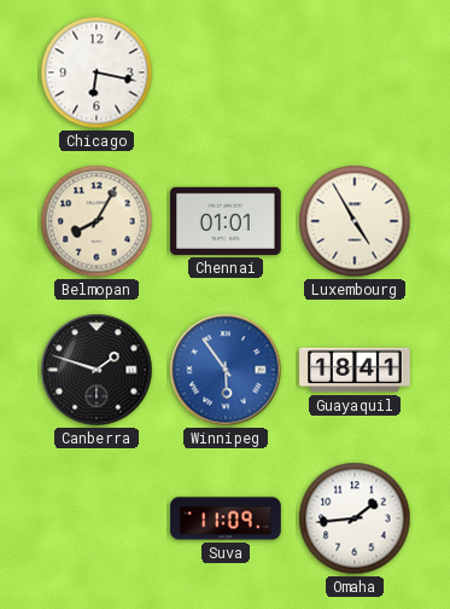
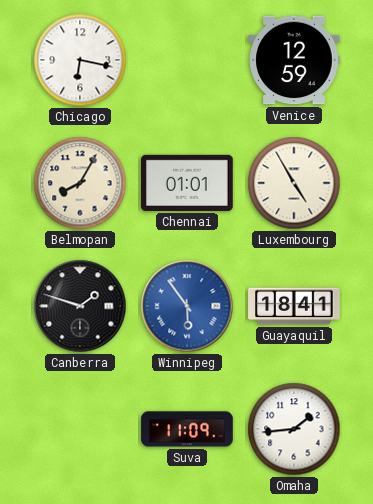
Venice: none -> 12:59 (294, 60)
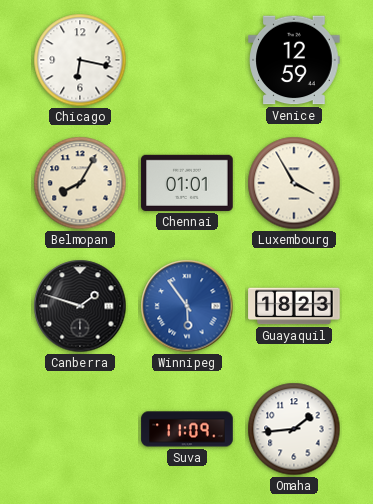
Luxembourg: 4:55 -> 3:55 (294, 183)
Guayaquil: 18:41 -> 18:23 (294, 306)
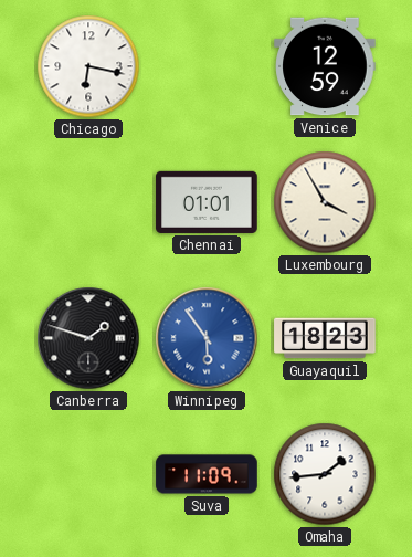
Belmopan: 8:05 -> none (80, 183)
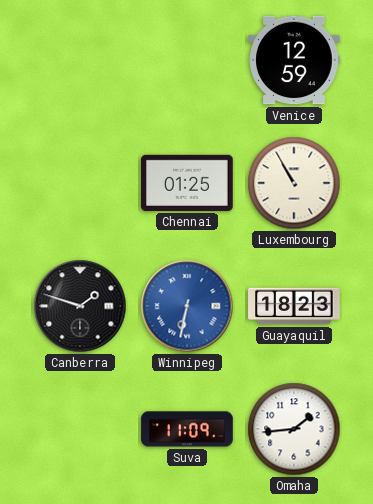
Chicago: 6:17 -> none (88, 66)
Chennai: 01:01 -> 01:25 (187, 183)
Luxembourg: 3:55 -> 10:55 (294, 183)
Winnipeg: 5:54 -> 6:32 (187, 306)
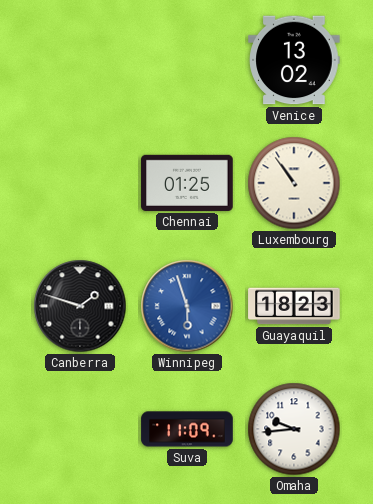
Venice: 12:59 -> 13:02 (294, 60)
Luxembourg: 10:55 -> 10:54 (294, 183)
Winnipeg: 6:32 -> 5:57 (187, 306)
Omaha: 1:44 -> 9:44 (294, 429)
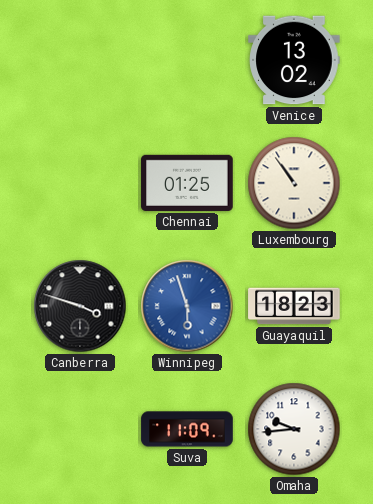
Canberra: 1:48 -> 3:48 (80, 306)
